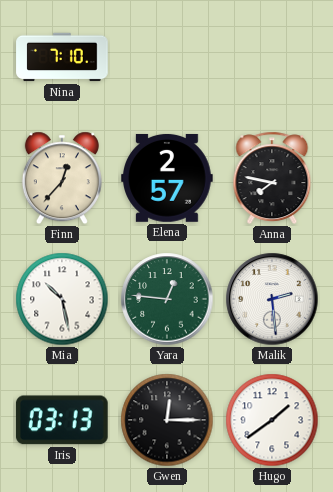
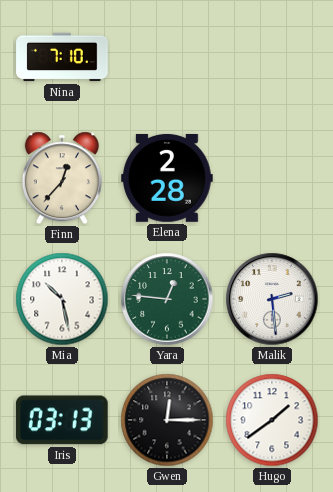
Elena: 2:57 -> 2:28 (168, 178)
Anna: 7:47 -> none (272, 178)
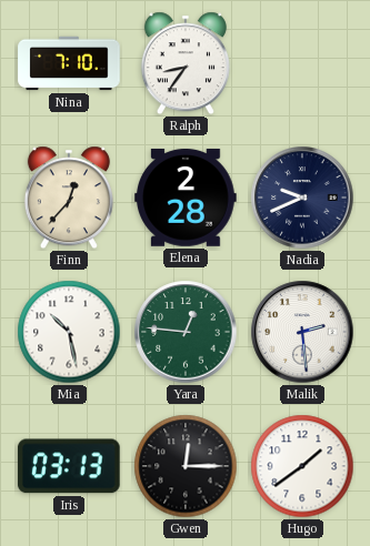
Ralph: none -> 8:36 (186, 63)
Nadia: none -> 9:41 (302, 198)
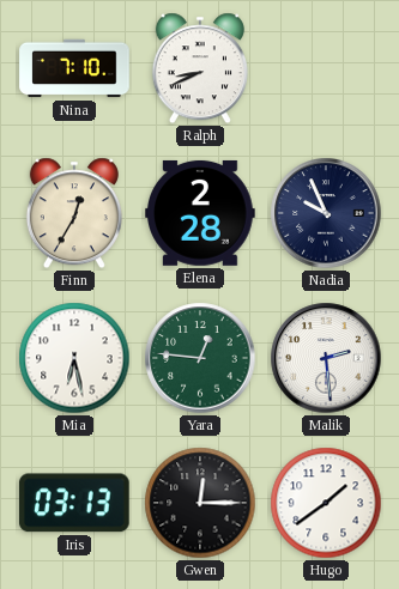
Ralph: 8:36 -> 8:41 (200, 68)
Finn: 12:37 -> 12:35 (74, 213)
Nadia: 9:41 -> 9:56 (326, 213)
Mia: 10:28 -> 6:28 (74, 358)
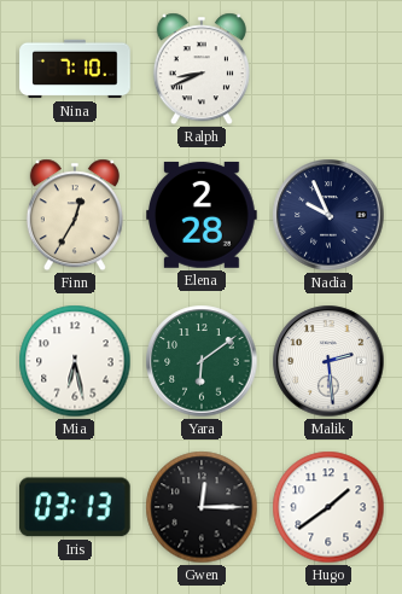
Yara: 12:46 -> 6:09 (202, 361)
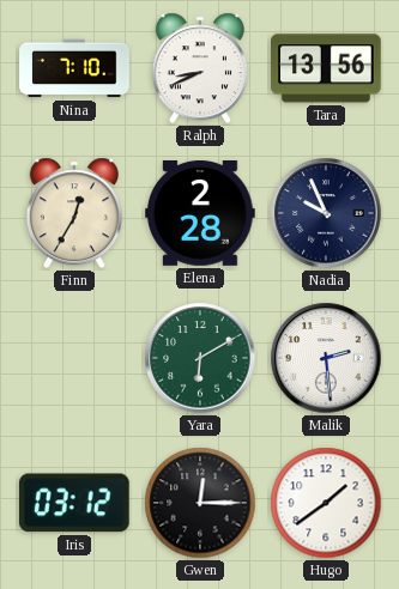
Tara: none -> 13:56 (327, 68)
Mia: 6:28 -> none (75, 361)
Yara: 6:09 -> 6:10 (200, 358)
Iris: 03:13 -> 03:12 (74, 503)
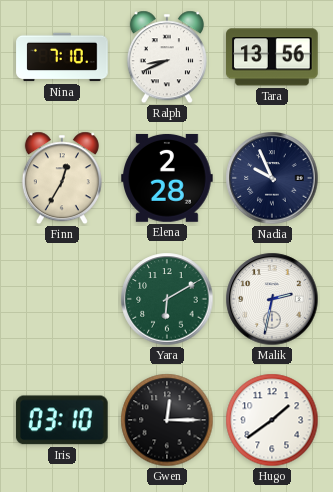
Malik: 2:29 -> 2:32 (272, 299)
Iris: 03:12 -> 03:10 (62, 420)
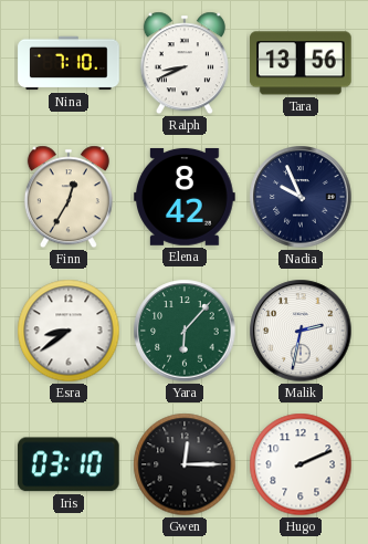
Elena: 2:28 -> 8:42 (186, 197)
Esra: none -> 8:39 (69, 331)
Yara: 6:10 -> 6:07 (185, 331)
Hugo: 1:39 -> 2:11 (301, 464)
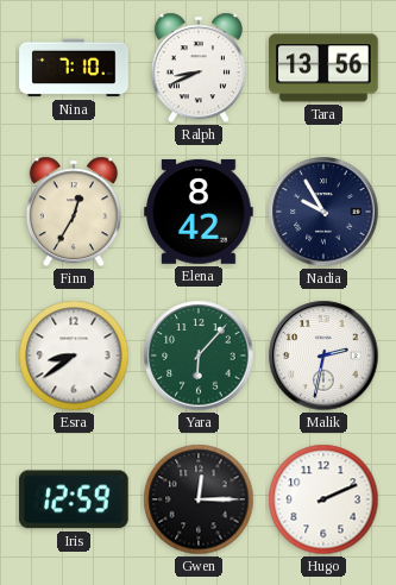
Nadia: 9:56 -> 9:55 (323, 212)
Iris: 03:10 -> 12:59 (74, 499)
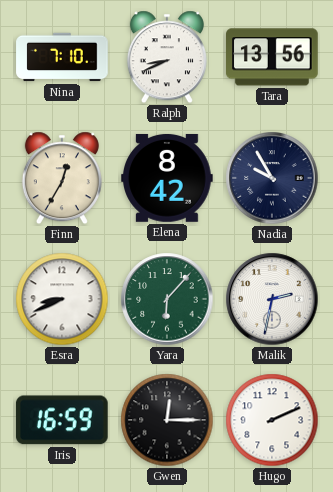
Esra: 8:39 -> 8:41 (62, 299)
Iris: 12:59 -> 16:59 (62, 420)
